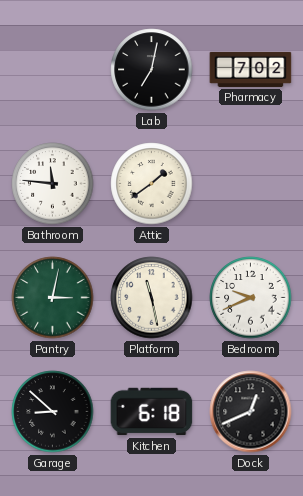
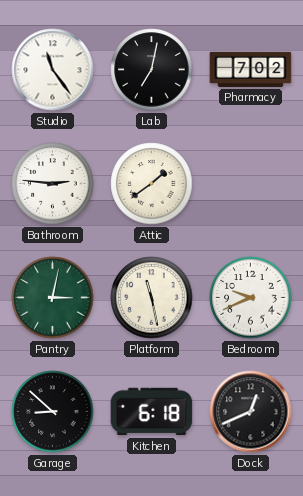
Studio: none -> 11:24 (53, 70)
Bathroom: 11:46 -> 2:46 (53, 184)
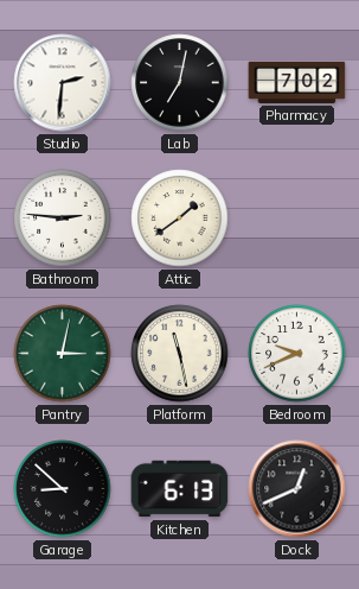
Studio: 11:24 -> 2:31 (63, 83)
Kitchen: 6:18 -> 6:13 (180, 489)
